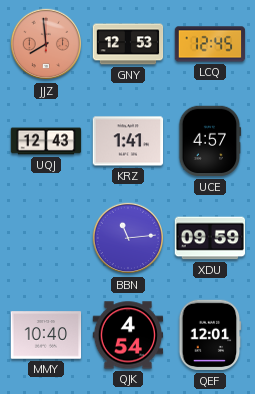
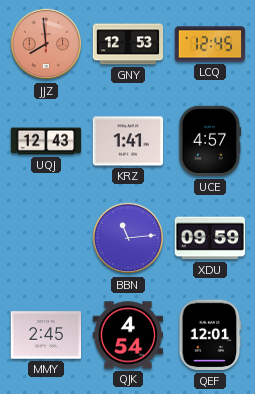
MMY: 10:40 -> 2:45 (46, 335)
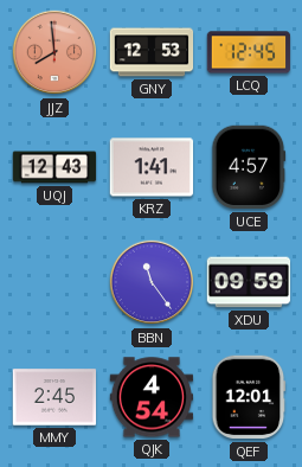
BBN: 11:14 -> 11:24 (152, 282)
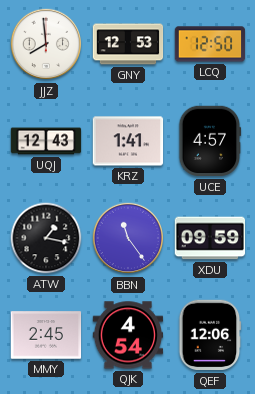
JJZ dial: salmon -> white (46, 44)
LCQ: 12:45 -> 12:50 (210, 44)
ATW: none -> 1:17 (46, 238)
QEF: 12:01 -> 12:06 (210, 335)
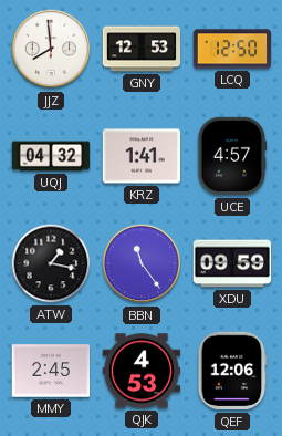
UQJ: 12:43 -> 04:32 (51, 156)
QJK: 4:54 -> 4:53 (142, 371)
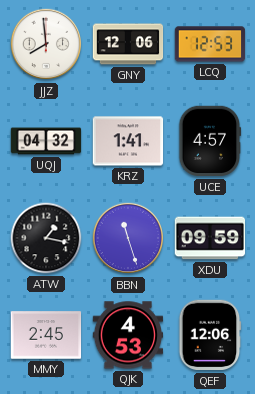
GNY: 12:53 -> 12:06 (128, 44)
LCQ: 12:50 -> 12:53 (210, 44)
BBN: 11:24 -> 11:27 (128, 238)
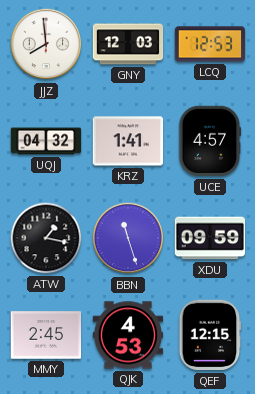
GNY: 12:06 -> 12:03 (128, 44)
QEF: 12:06 -> 12:15 (210, 335)
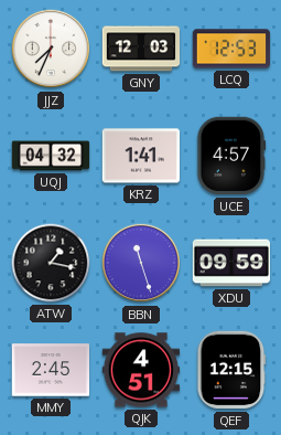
JJZ: 7:59 -> 7:34 (51, 49)
QJK: 4:53 -> 4:51 (141, 370)
